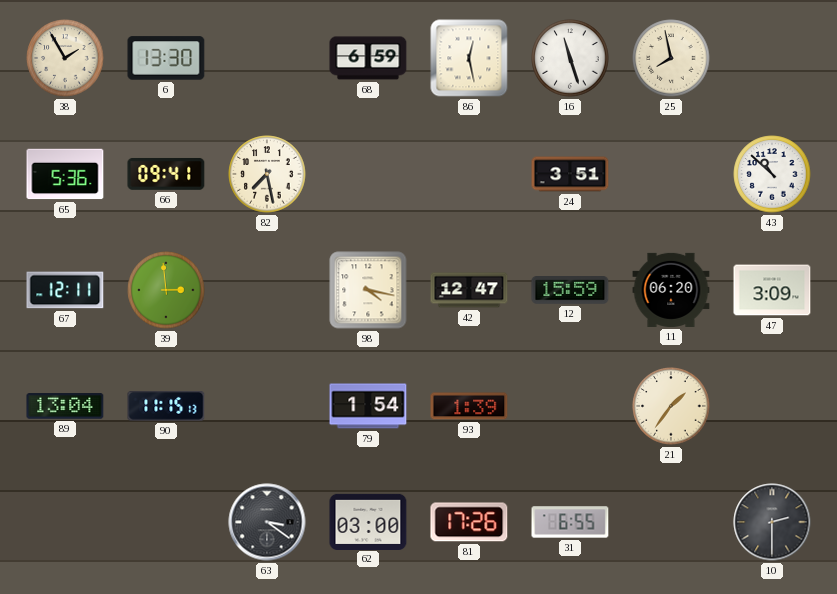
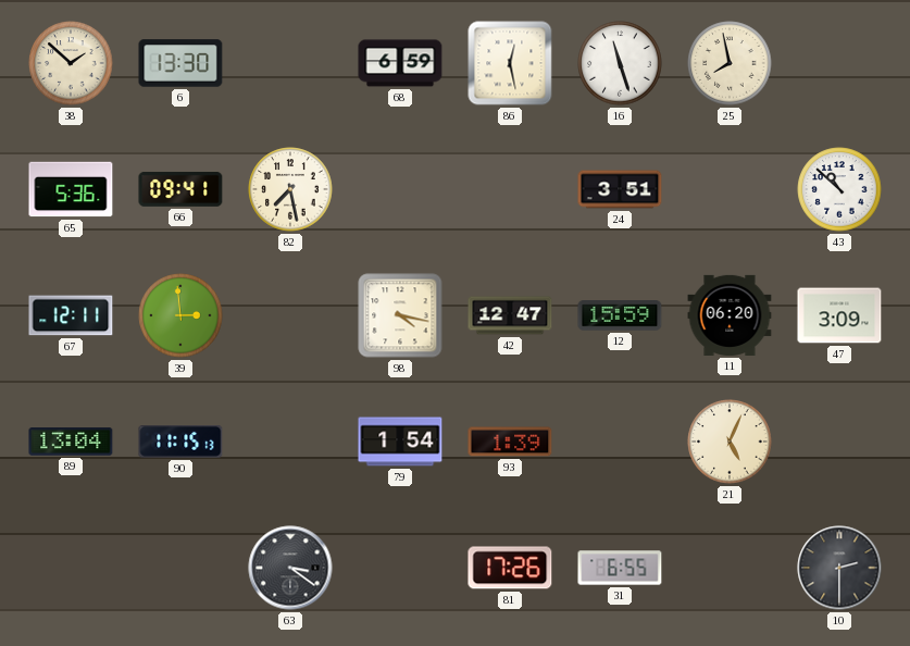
38: 1:55 -> 1:52 (71, 63)
21: 1:36 -> 5:04 (730, 442)
62: 03:00 -> none (368, 521)
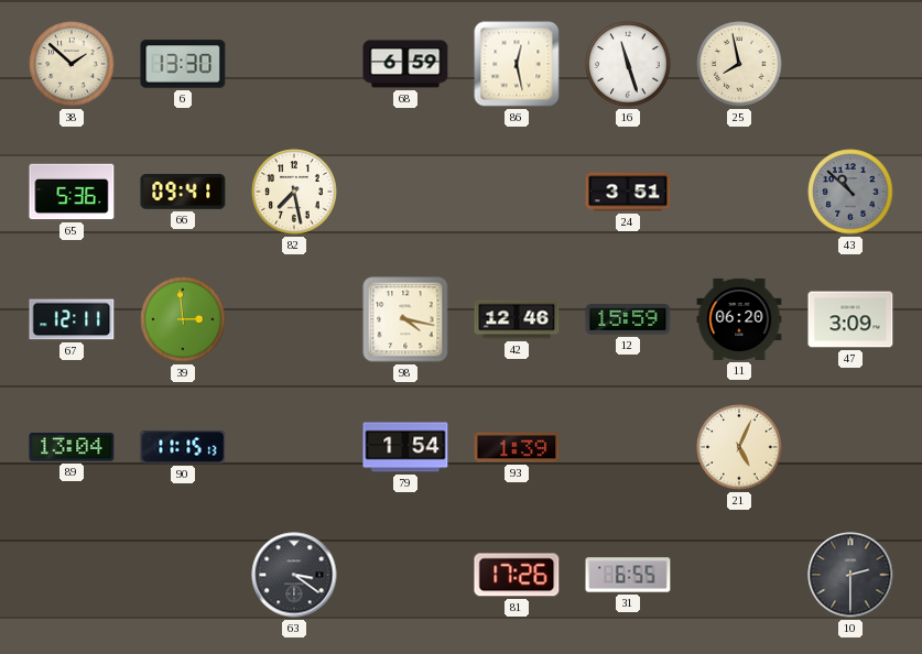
43 dial: white -> grey (850, 192)
42: 12:47 -> 12:46 (517, 319)
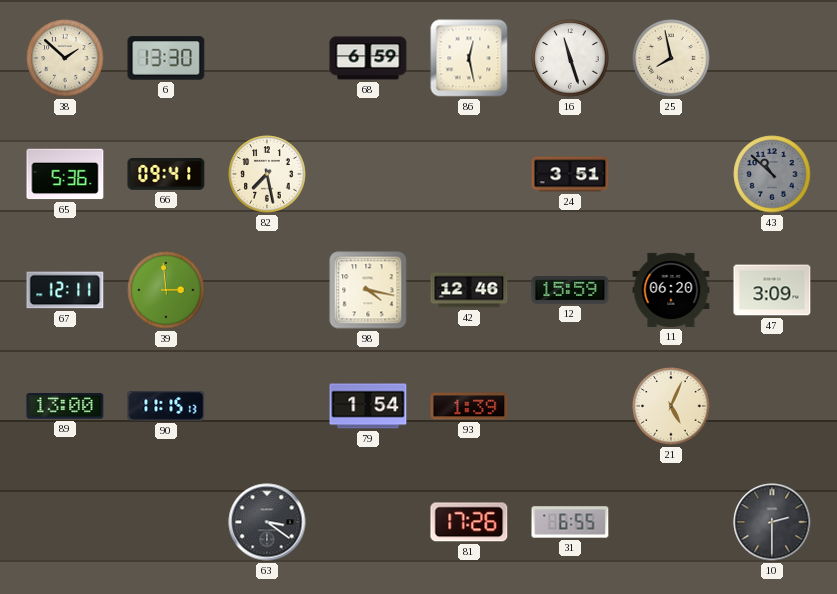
89: 13:04 -> 13:00 (65, 406)
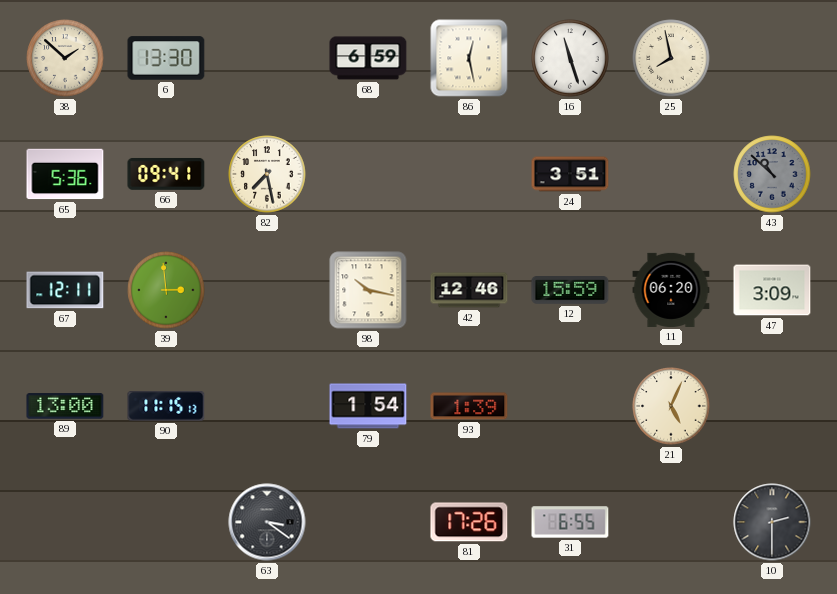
98: 4:17 -> 10:17 (368, 290)
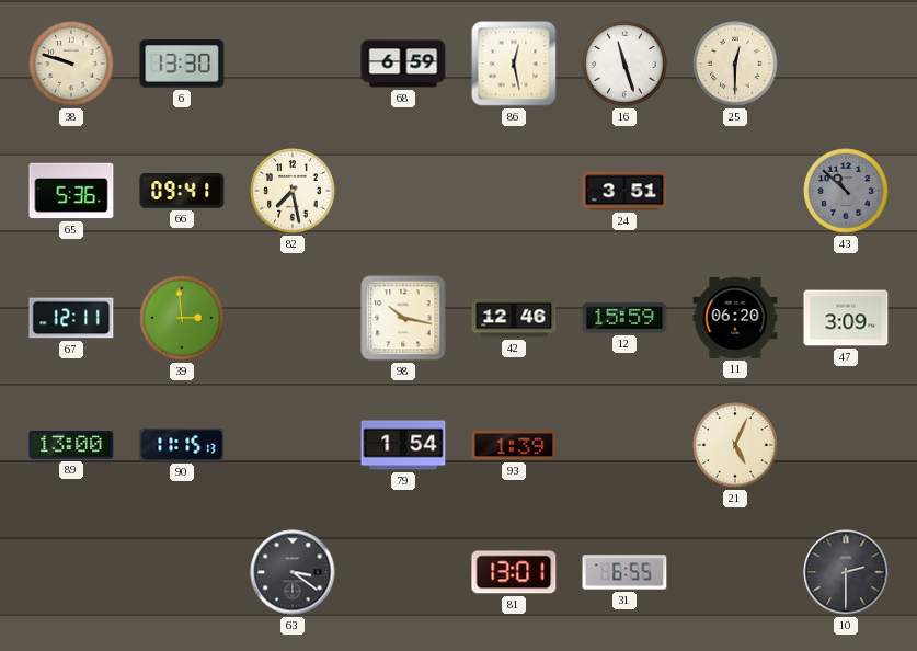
38: 1:52 -> 9:48 (71, 64)
25: 7:58 -> 12:30 (735, 64)
81: 17:26 -> 13:01 (514, 572)
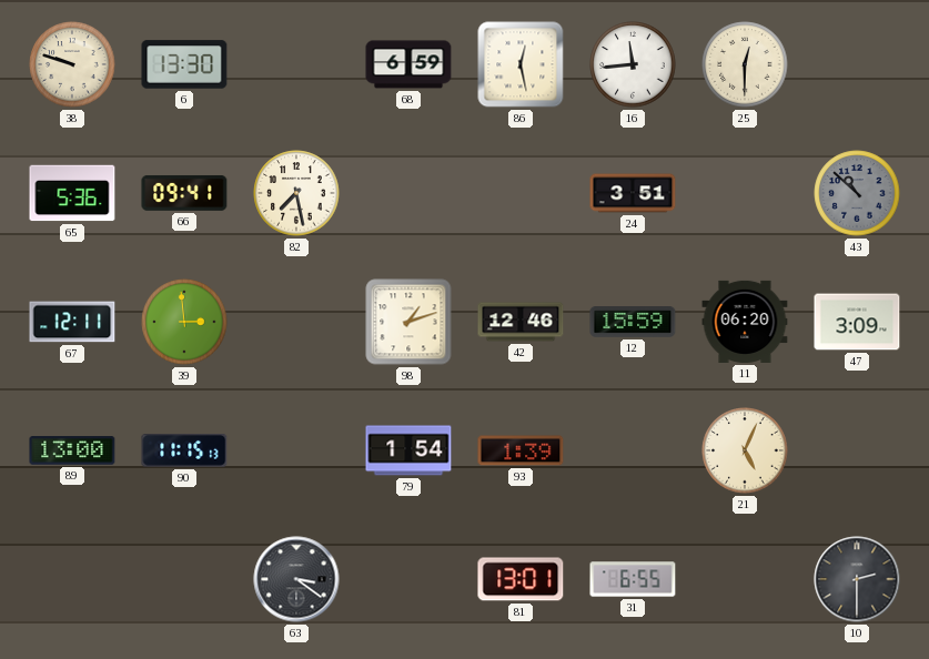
16: 11:27 -> 11:44 (633, 64)
98: 10:17 -> 1:12 (408, 322)
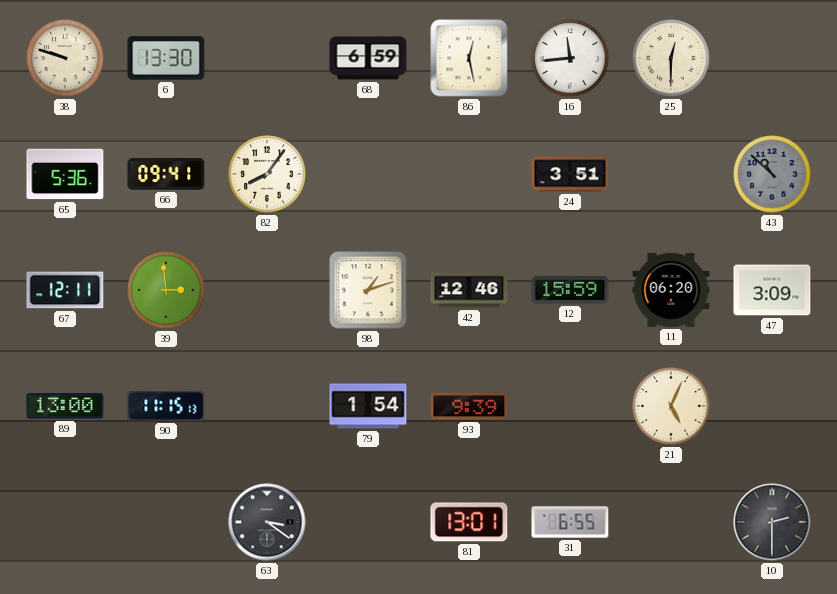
82: 7:28 -> 8:06 (267, 174)
93: 1:39 -> 9:39 (469, 406)
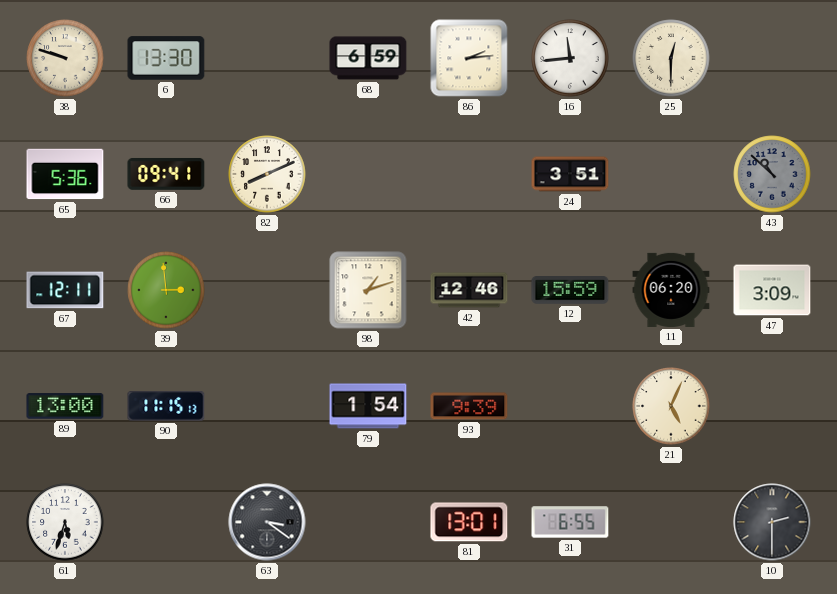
86: 12:28 -> 2:14 (469, 58)
82: 8:06 -> 8:11 (267, 174)
61: none -> 5:33 (65, 522)
